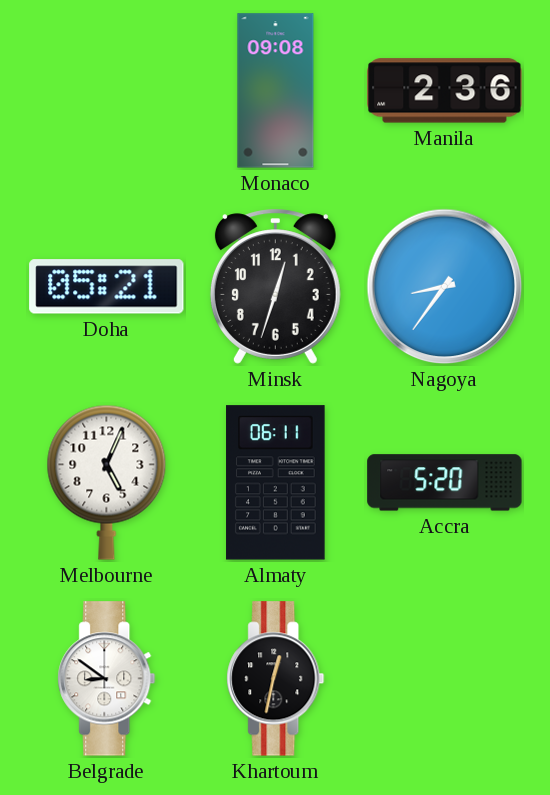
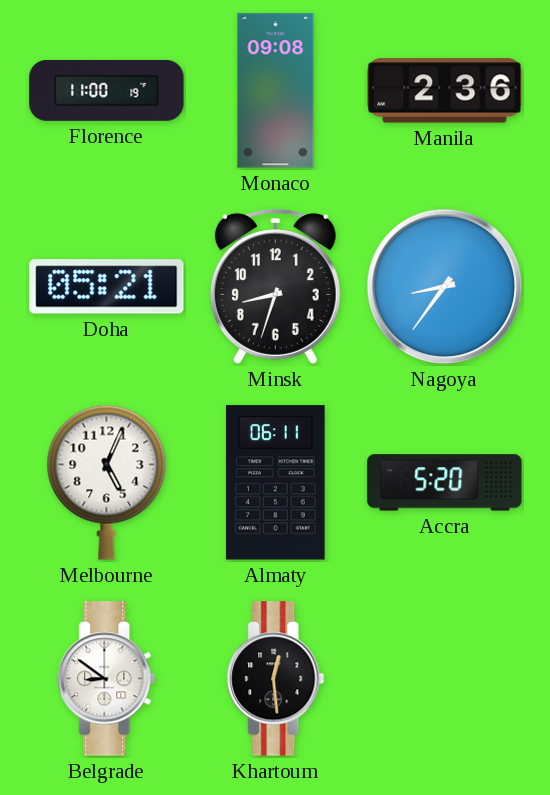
Florence: none -> 11:00 (107, 90)
Minsk: 12:33 -> 8:33 (275, 287)
Khartoum: 12:32 -> 12:29 (276, 679)
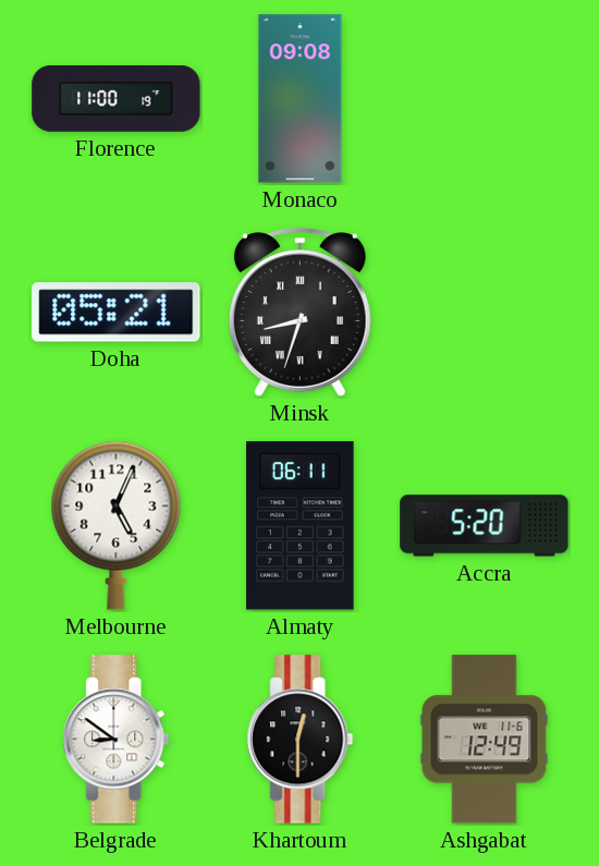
Manila: 2:36 -> none (445, 91)
Minsk numerals: Arabic -> Roman (299, 313)
Nagoya: 8:36 -> none (445, 287)
Khartoum: 12:29 -> 12:30 (301, 740)
Ashgabat: none -> 12:49 (485, 740)
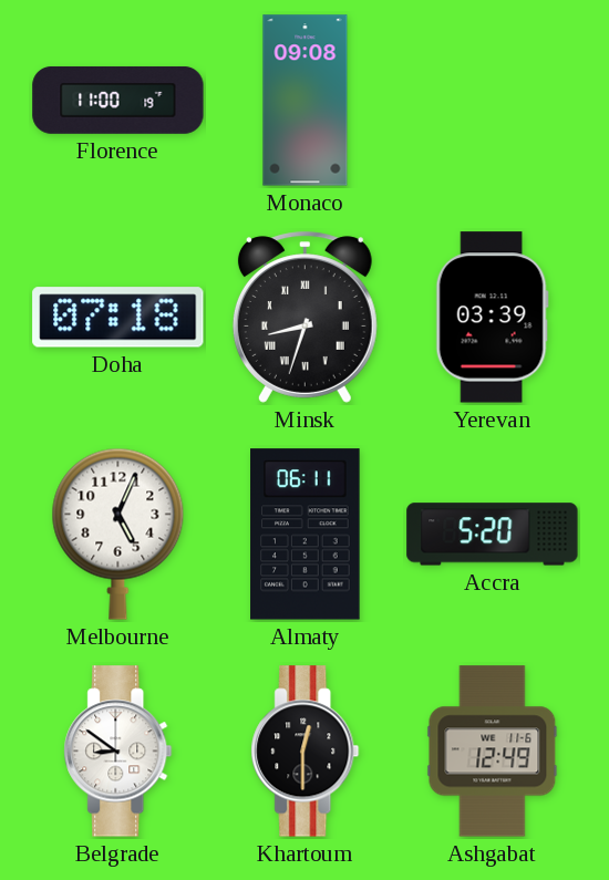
Doha: 05:21 -> 07:18 (118, 318)
Yerevan: none -> 03:39 (492, 318)
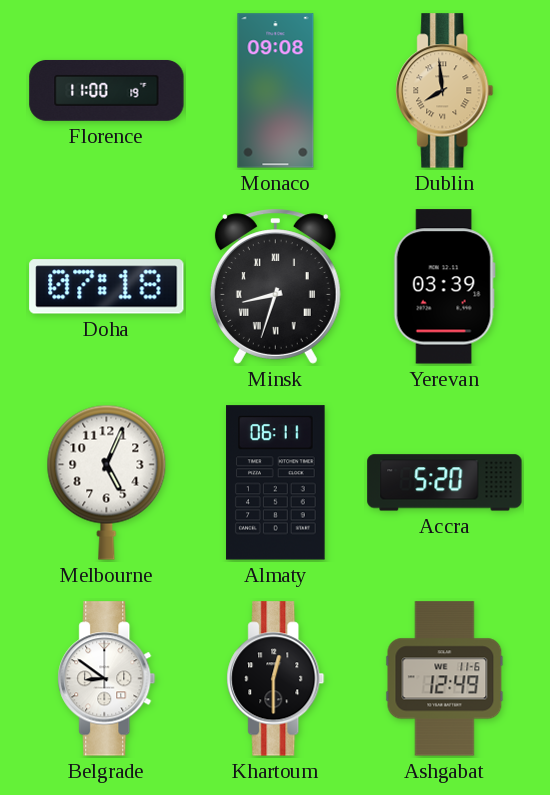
Dublin: none -> 7:59 (445, 91)
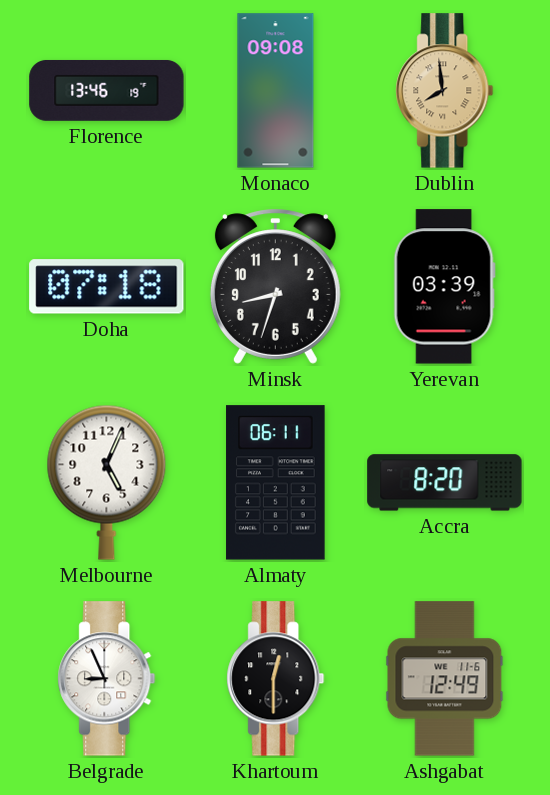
Florence: 11:00 -> 13:46 (107, 90)
Minsk numerals: Roman -> Arabic (275, 287)
Accra: 5:20 -> 8:20 (445, 483)
Belgrade: 8:51 -> 8:56 (107, 679)
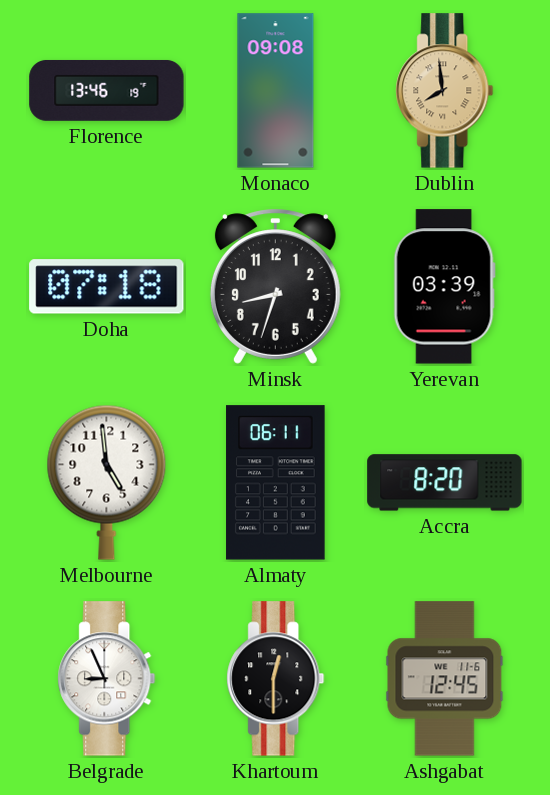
Melbourne: 5:04 -> 4:59 (107, 482)
Ashgabat: 12:49 -> 12:45 (445, 679)
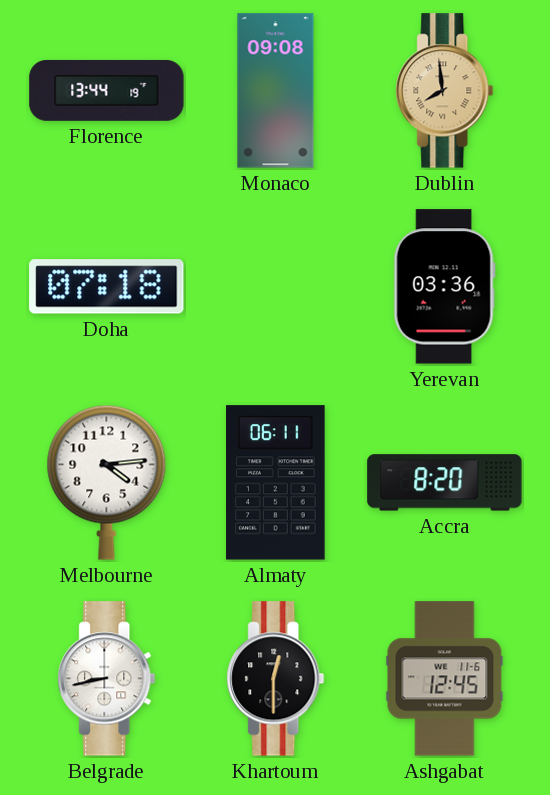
Florence: 13:46 -> 13:44 (107, 90)
Minsk: 8:33 -> none (275, 287)
Yerevan: 03:39 -> 03:36 (444, 287)
Melbourne: 4:59 -> 4:14 (107, 482)
Belgrade: 8:56 -> 8:43 (107, 679)
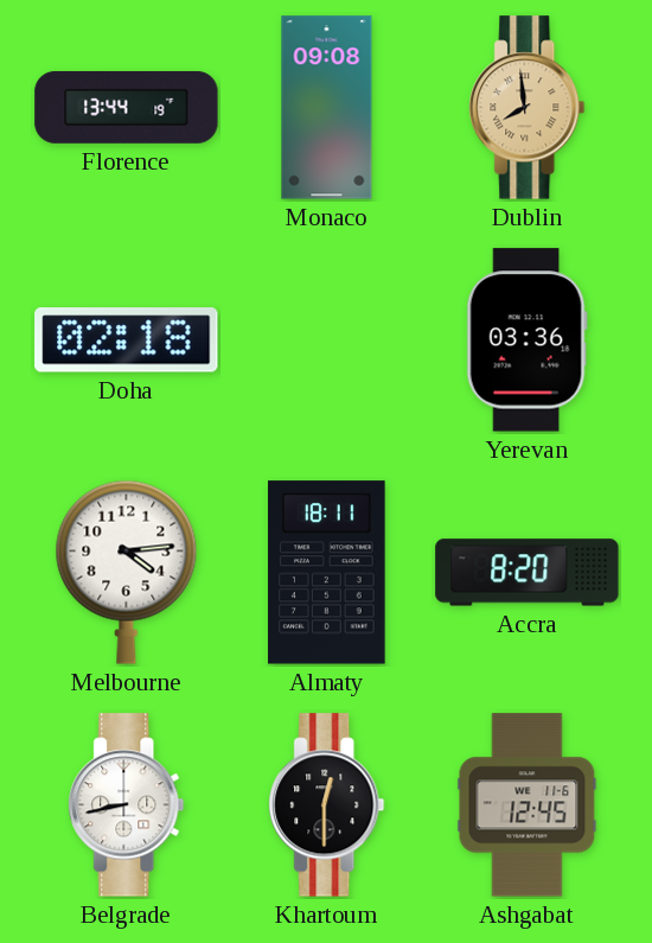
Doha: 07:18 -> 02:18 (127, 340)
Almaty: 06:11 -> 18:11 (327, 573)
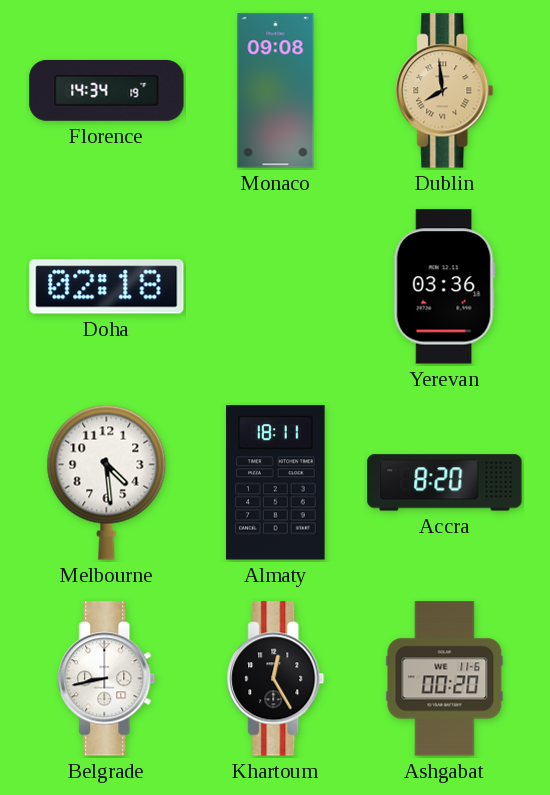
Florence: 13:44 -> 14:34 (107, 90)
Melbourne: 4:14 -> 4:29 (107, 482)
Khartoum: 12:30 -> 12:25 (276, 679)
Ashgabat: 12:45 -> 00:20 (445, 679)
